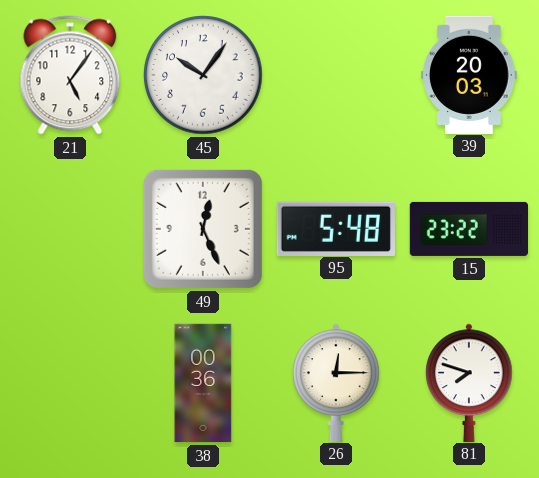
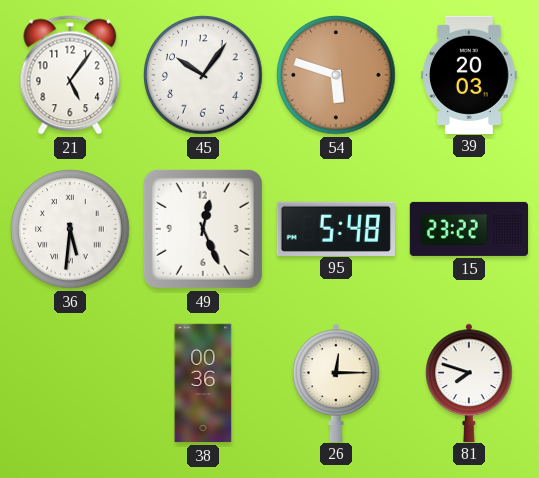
54: none -> 5:48 (336, 75)
36: none -> 5:31 (70, 229)
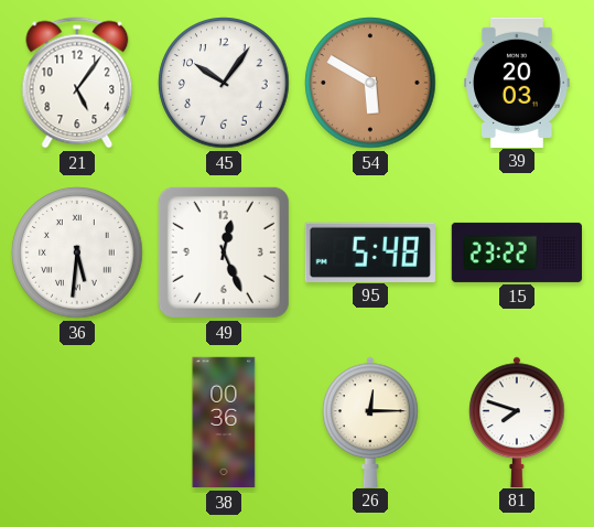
54: 5:48 -> 5:50 (370, 83)
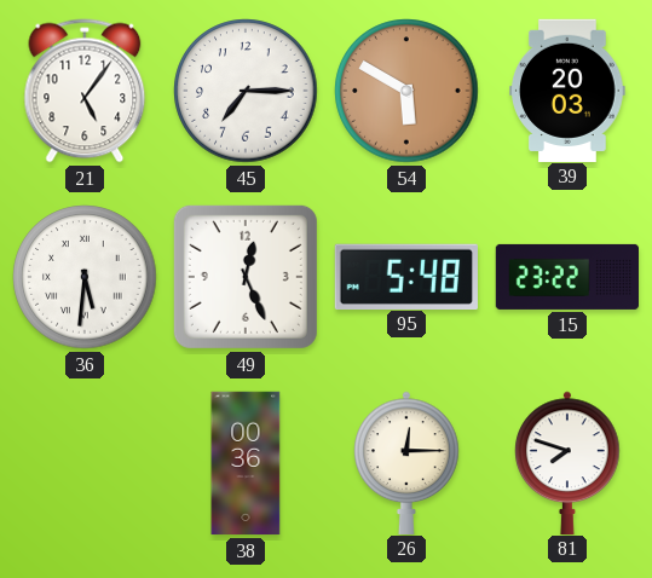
45: 10:06 -> 7:15 (246, 91)
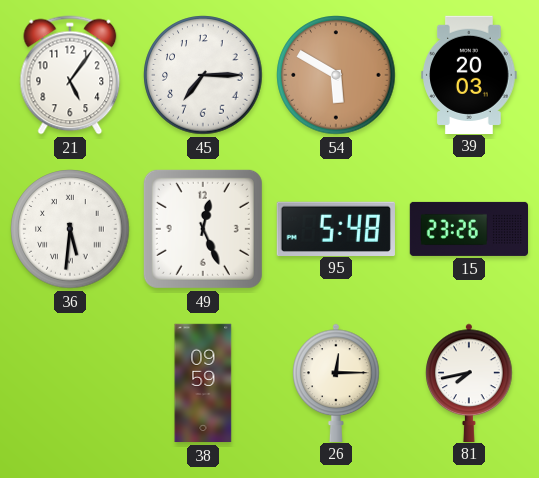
15: 23:22 -> 23:26 (468, 229)
38: 00:36 -> 09:59 (203, 383)
81: 7:48 -> 7:43 (469, 382)
